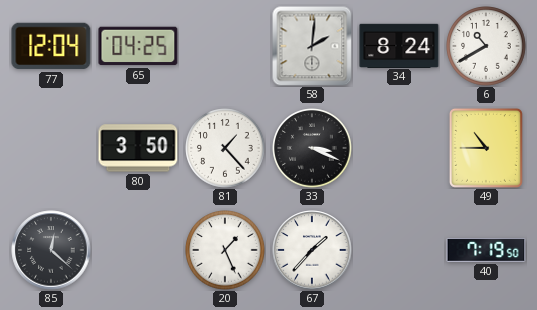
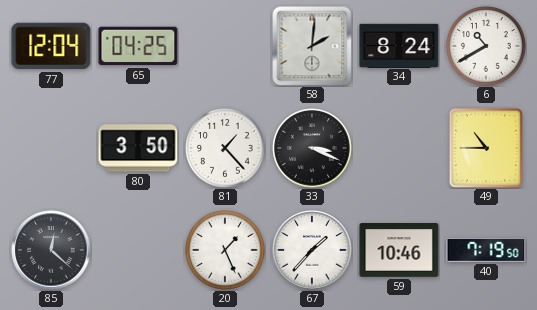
59: none -> 10:46 (399, 251)
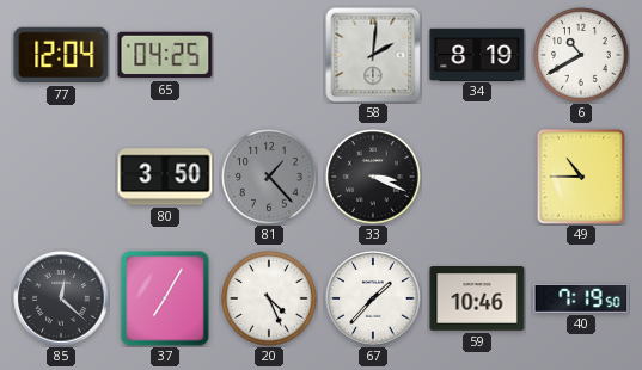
34: 8:24 -> 8:19 (477, 54)
81 dial: white -> grey (269, 177)
37: none -> 7:05 (165, 298)
20: 1:26 -> 4:26 (269, 298)
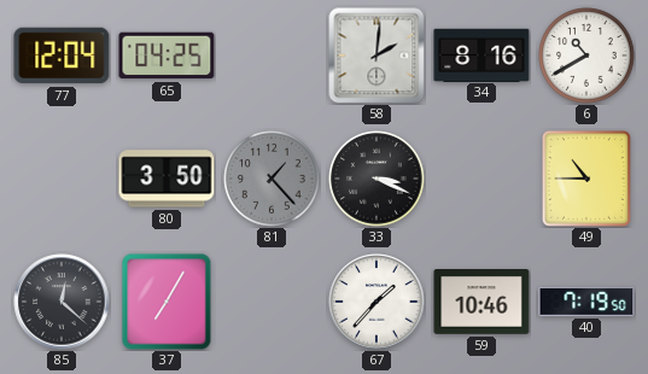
34: 8:19 -> 8:16 (481, 54)
20: 4:26 -> none (269, 298)
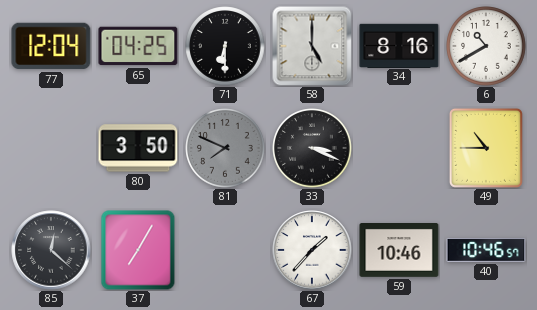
71: none -> 6:30 (225, 46)
58: 2:01 -> 5:00 (312, 46)
81: 1:23 -> 7:49 (225, 148)
40: 7:19 -> 10:46 (486, 250)
